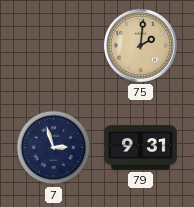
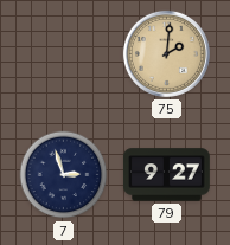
79: 9:31 -> 9:27 (167, 175)
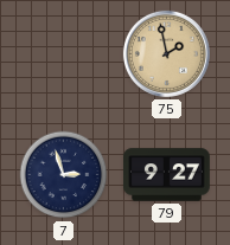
75: 2:01 -> 1:58 (166, 53)
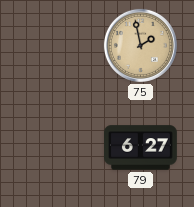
7: 2:57 -> none (64, 175)
79: 9:27 -> 6:27 (141, 148)
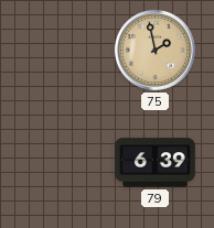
79: 6:27 -> 6:39 (156, 163)
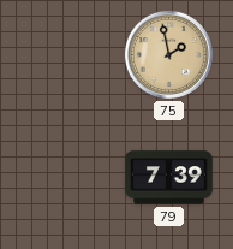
79: 6:39 -> 7:39 (169, 178)
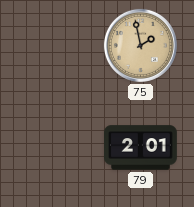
79: 7:39 -> 2:01 (141, 148)
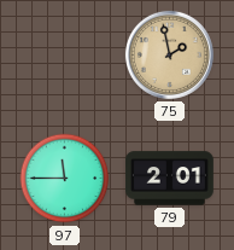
97: none -> 11:45 (65, 179)
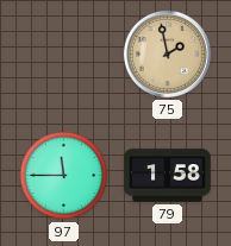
79: 2:01 -> 1:58 (168, 176)
